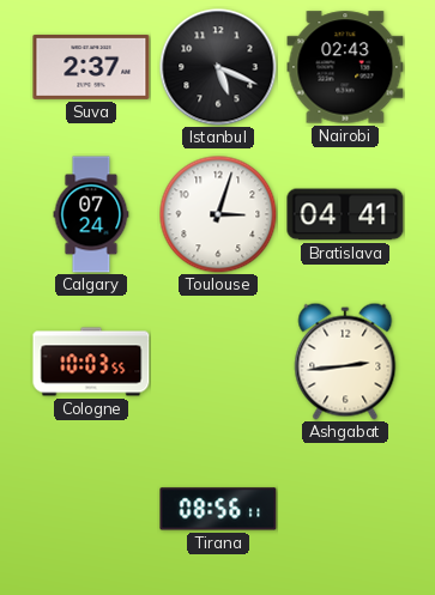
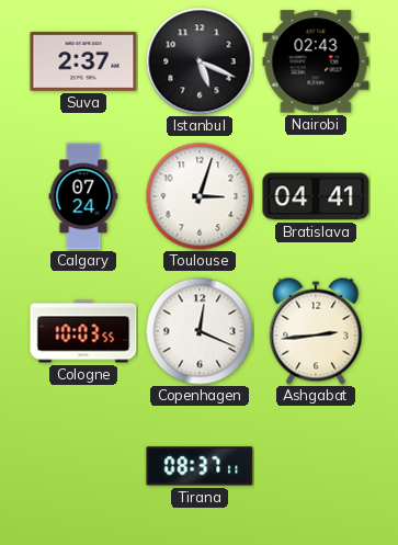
Copenhagen: none -> 12:19 (200, 331)
Tirana: 08:56 -> 08:37 (200, 466)
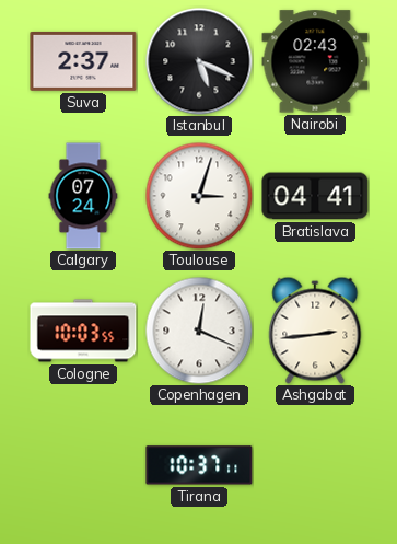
Tirana: 08:37 -> 10:37 (199, 465)
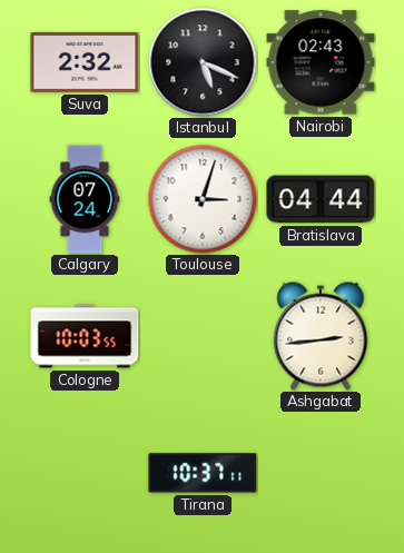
Suva: 2:37 -> 2:32 (85, 62)
Bratislava: 04:41 -> 04:44 (321, 199)
Copenhagen: 12:19 -> none (199, 331)
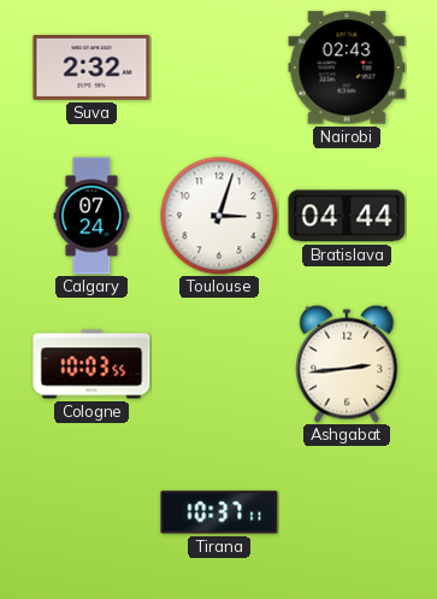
Istanbul: 5:19 -> none (203, 62)
